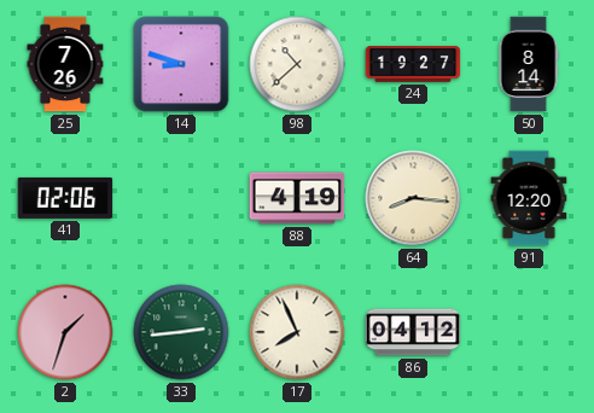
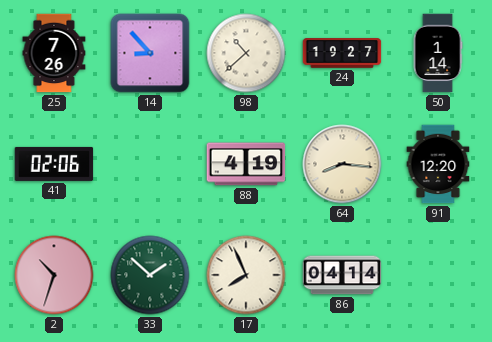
14: 8:48 -> 8:53 (150, 53)
50: 8:14 -> 1:14 (438, 53)
2: 1:33 -> 10:33 (54, 275)
33: 2:44 -> 1:52 (150, 275)
86: 04:12 -> 04:14 (342, 275)
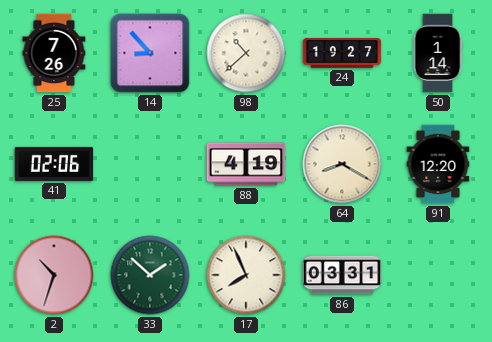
64: 8:16 -> 8:20 (342, 164)
86: 04:14 -> 03:31 (342, 275)
